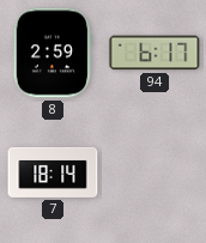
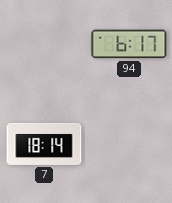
8: 2:59 -> none (53, 53)
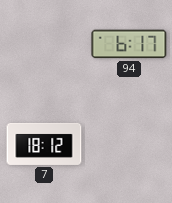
7: 18:14 -> 18:12 (44, 144)
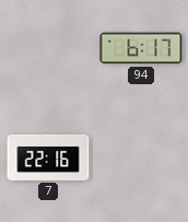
7: 18:12 -> 22:16 (48, 157)
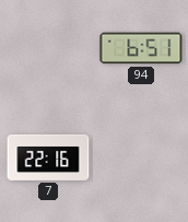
94: 6:17 -> 6:51 (141, 48)
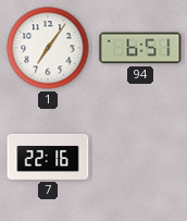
1: none -> 7:06 (48, 48)
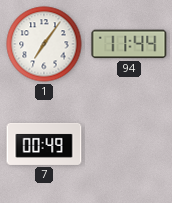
94: 6:51 -> 11:44 (129, 44)
7: 22:16 -> 00:49 (44, 144)
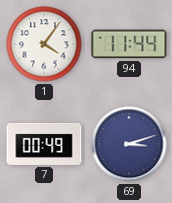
1: 7:06 -> 4:06 (44, 44)
69: none -> 3:12 (129, 144)
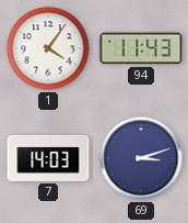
94: 11:44 -> 11:43 (141, 48)
7: 00:49 -> 14:03 (48, 158)
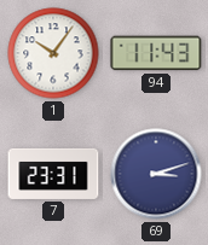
1: 4:06 -> 10:06 (53, 53)
7: 14:03 -> 23:31 (53, 174)
